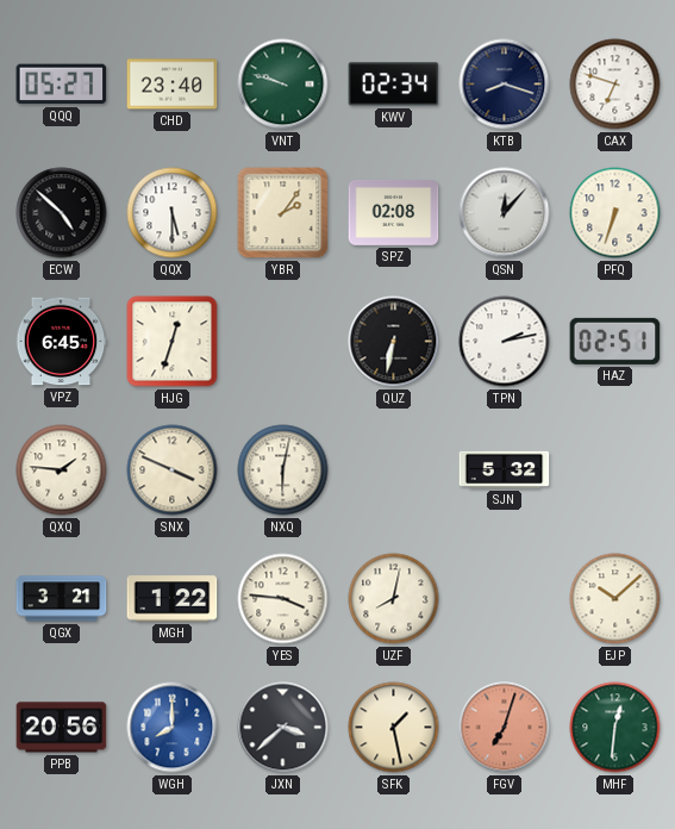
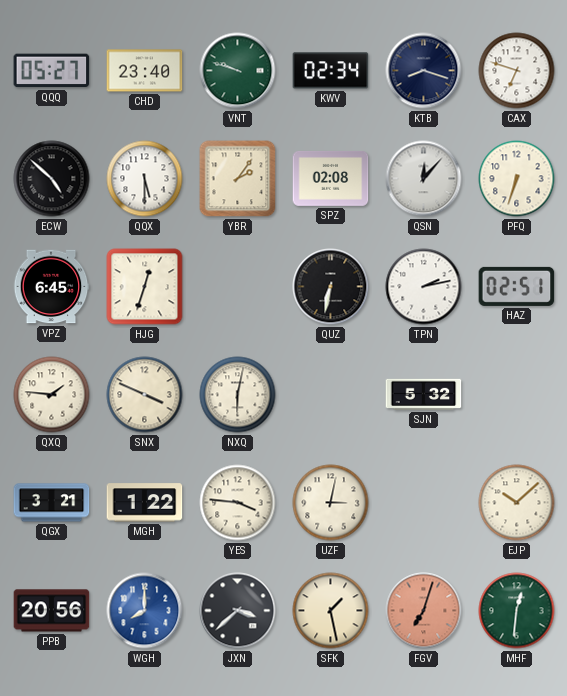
UZF: 8:02 -> 3:02 (331, 503)
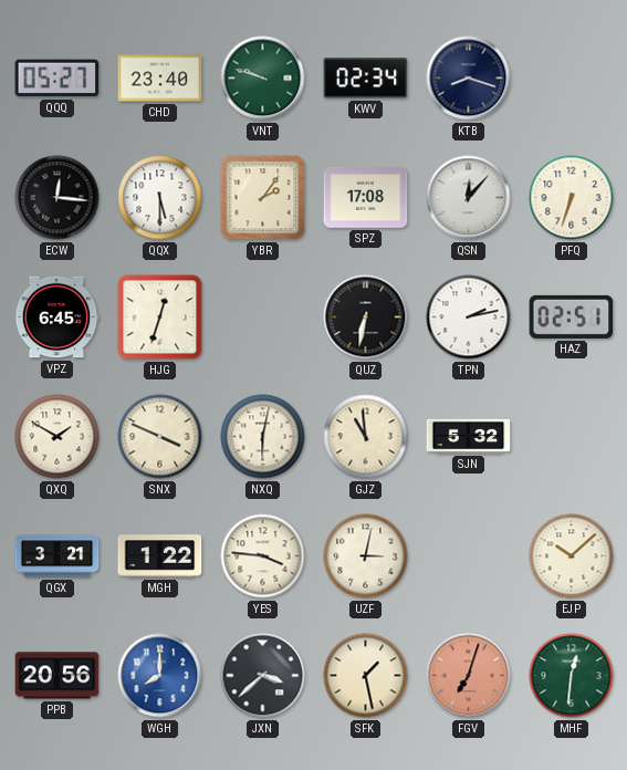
CAX: 6:48 -> none (517, 71)
ECW: 4:52 -> 12:16 (58, 198)
SPZ: 02:08 -> 17:08 (366, 198)
QXQ: 1:46 -> 1:50 (58, 437)
GJZ: none -> 10:59 (366, 437)
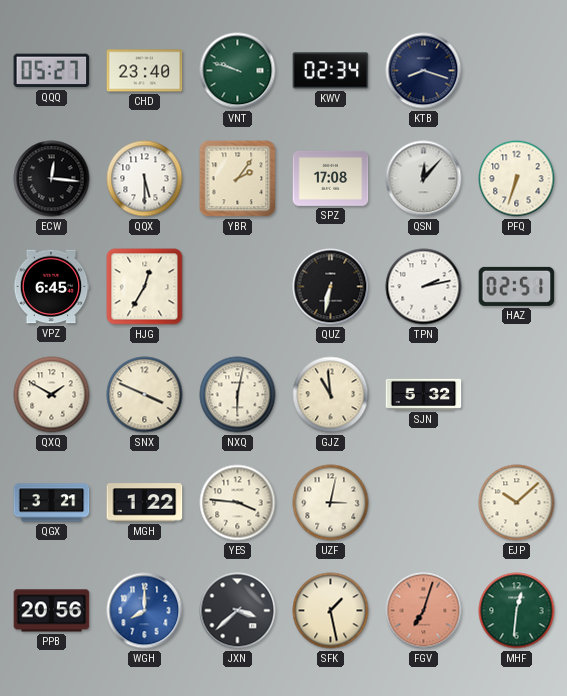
HJG: 12:33 -> 12:35 (145, 287)
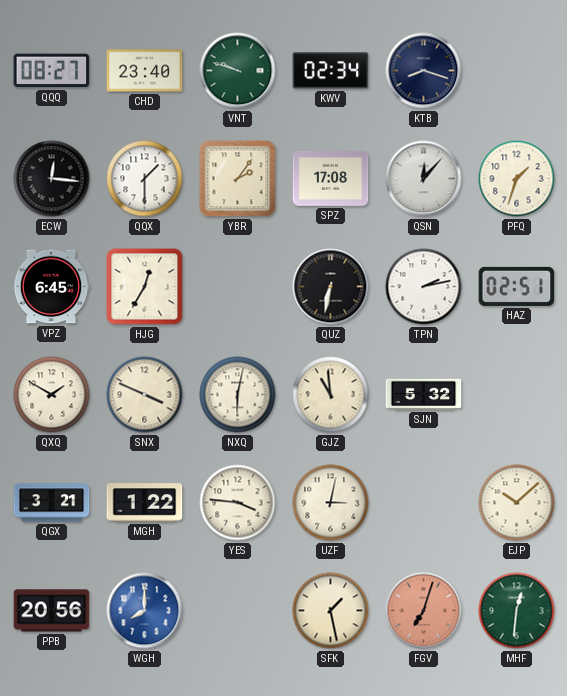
QQQ: 05:27 -> 08:27 (52, 71)
QQX: 5:30 -> 1:30 (145, 179)
PFQ: 6:33 -> 1:33 (517, 179)
JXN: 3:38 -> none (238, 611)
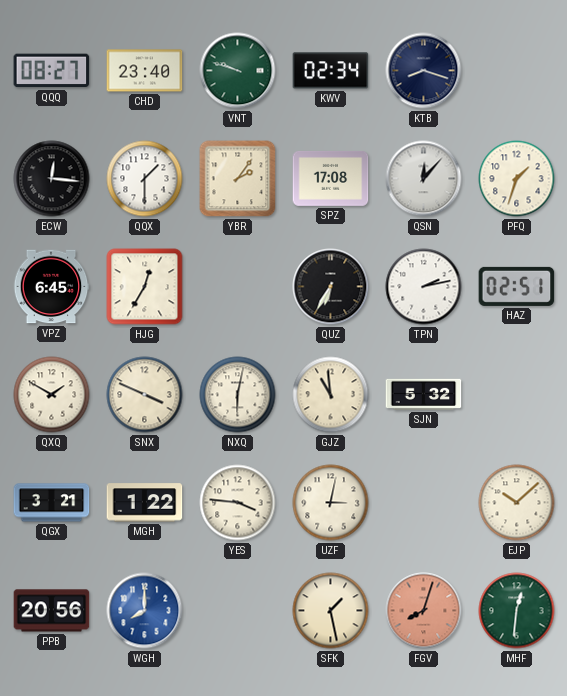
QUZ: 6:32 -> 6:35 (331, 287)
FGV: 7:03 -> 8:03 (424, 611)
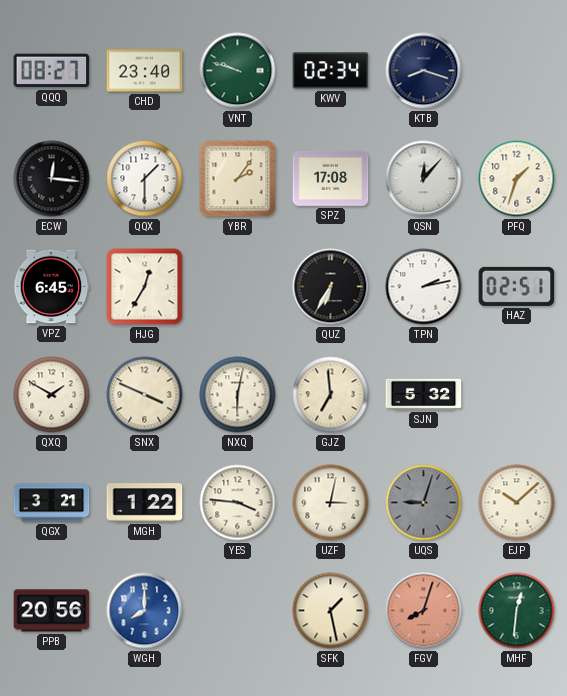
GJZ: 10:59 -> 6:59 (331, 395)
UQS: none -> 9:03 (424, 503)
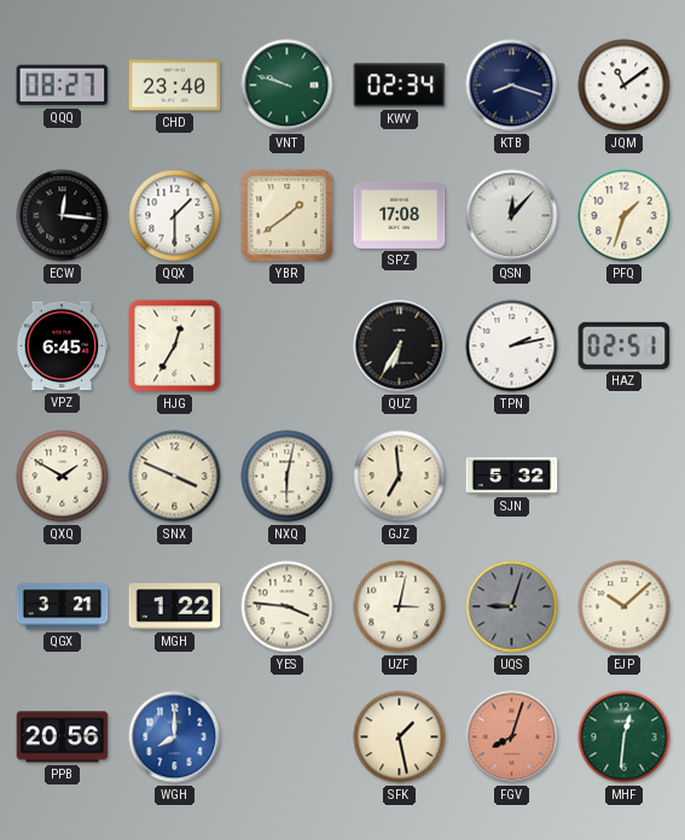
JQM: none -> 11:09 (625, 86)
YBR: 2:06 -> 1:39 (288, 216)
